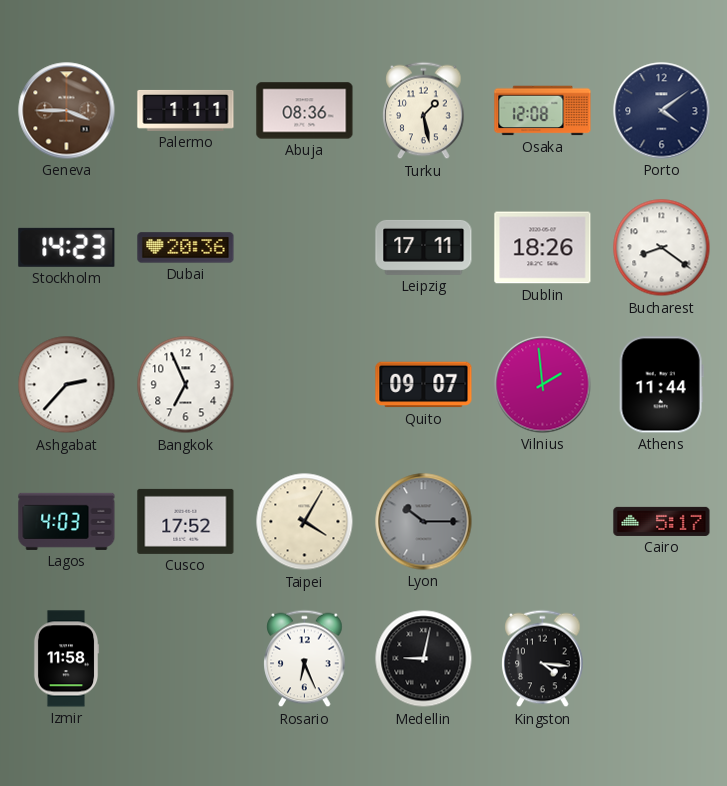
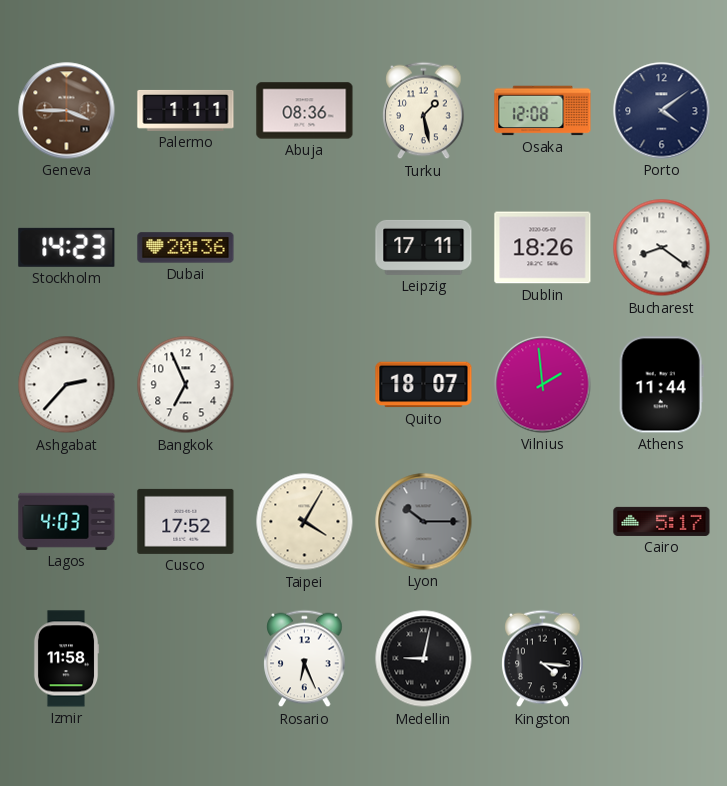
Quito: 09:07 -> 18:07 (424, 385)
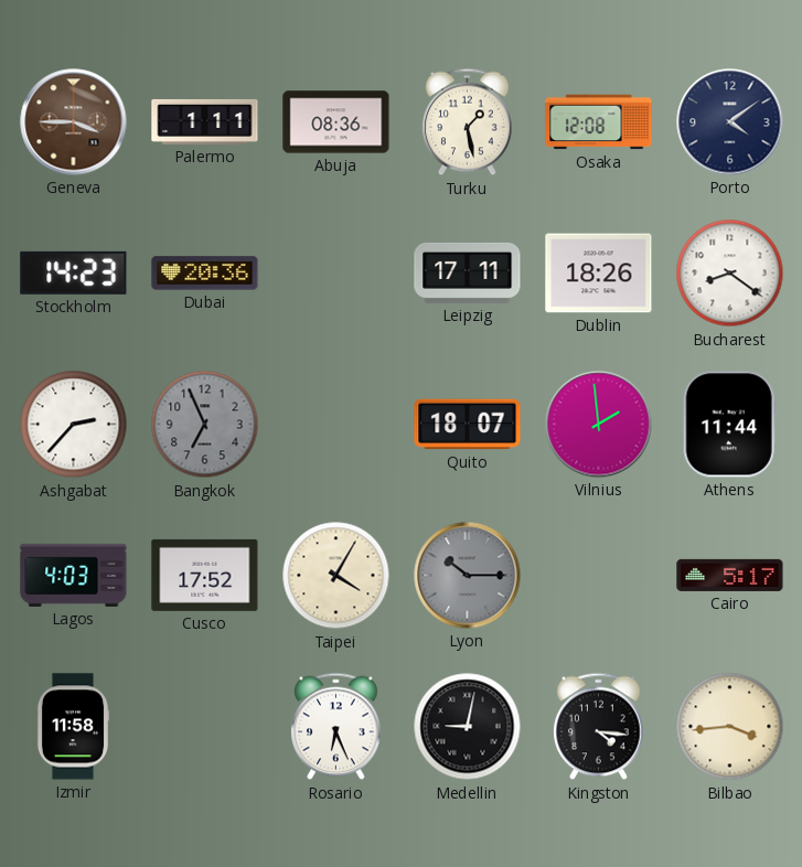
Bangkok dial: white -> grey (205, 425)
Bilbao: none -> 3:44 (730, 727)
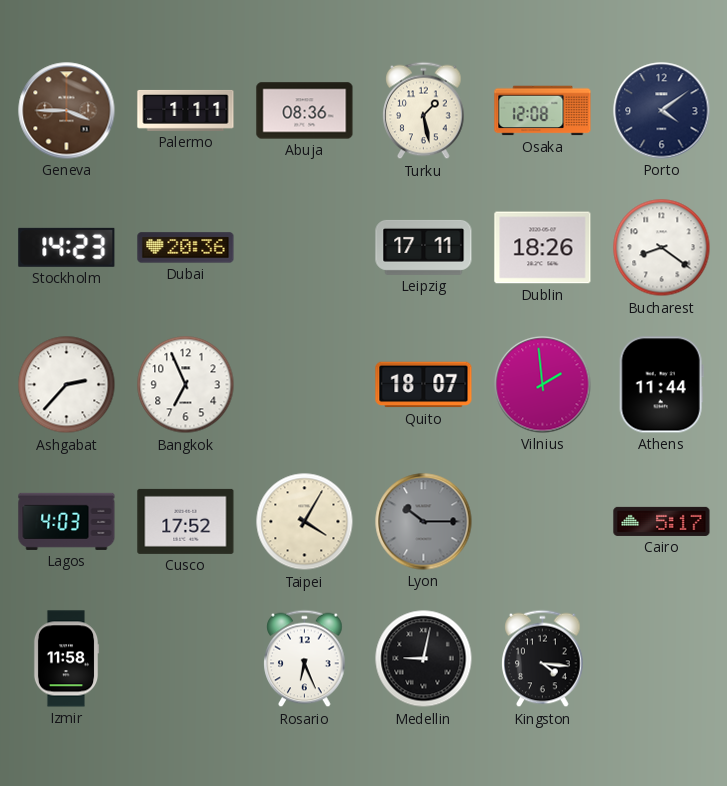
Bangkok dial: grey -> white (186, 385)
Bilbao: 3:44 -> none (730, 727)
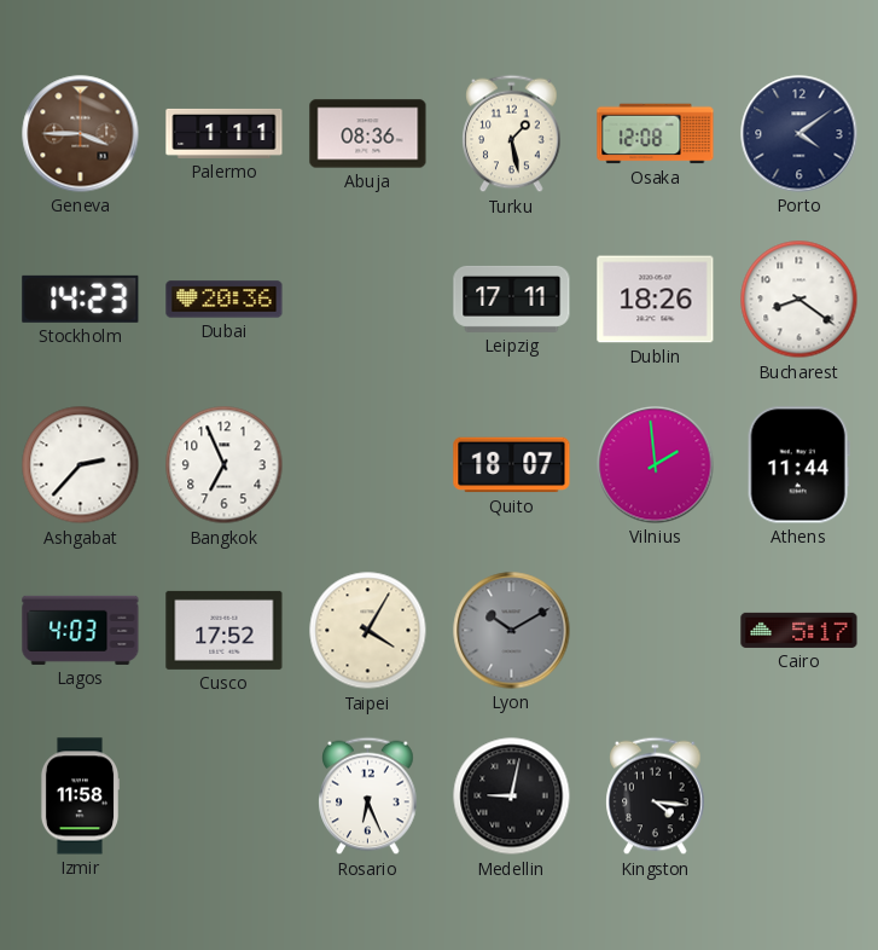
Lyon: 10:15 -> 10:10 (512, 631)
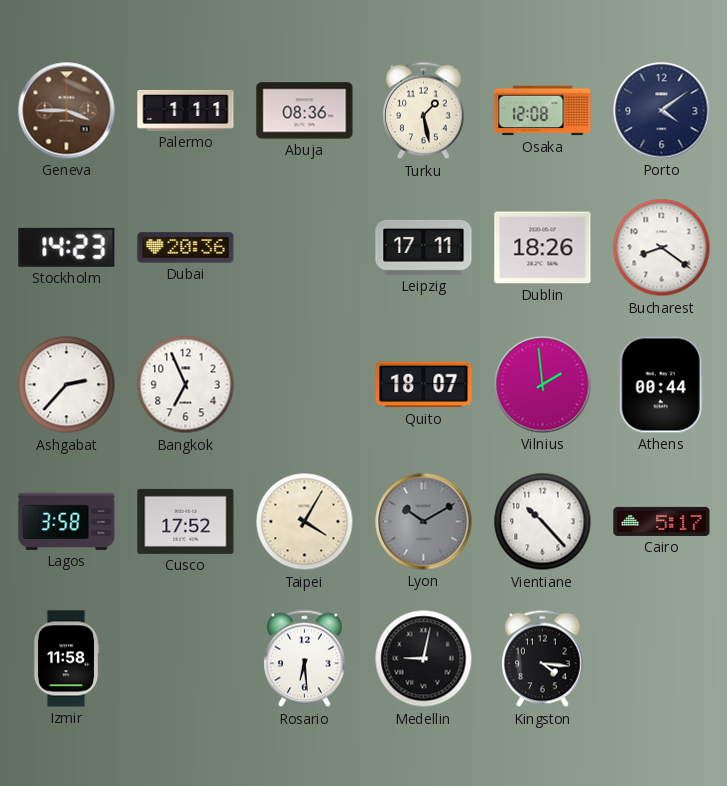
Athens: 11:44 -> 00:44 (661, 385)
Lagos: 4:03 -> 3:58 (67, 521)
Vientiane: none -> 10:23 (543, 522)
Rosario: 6:26 -> 6:29 (305, 659)
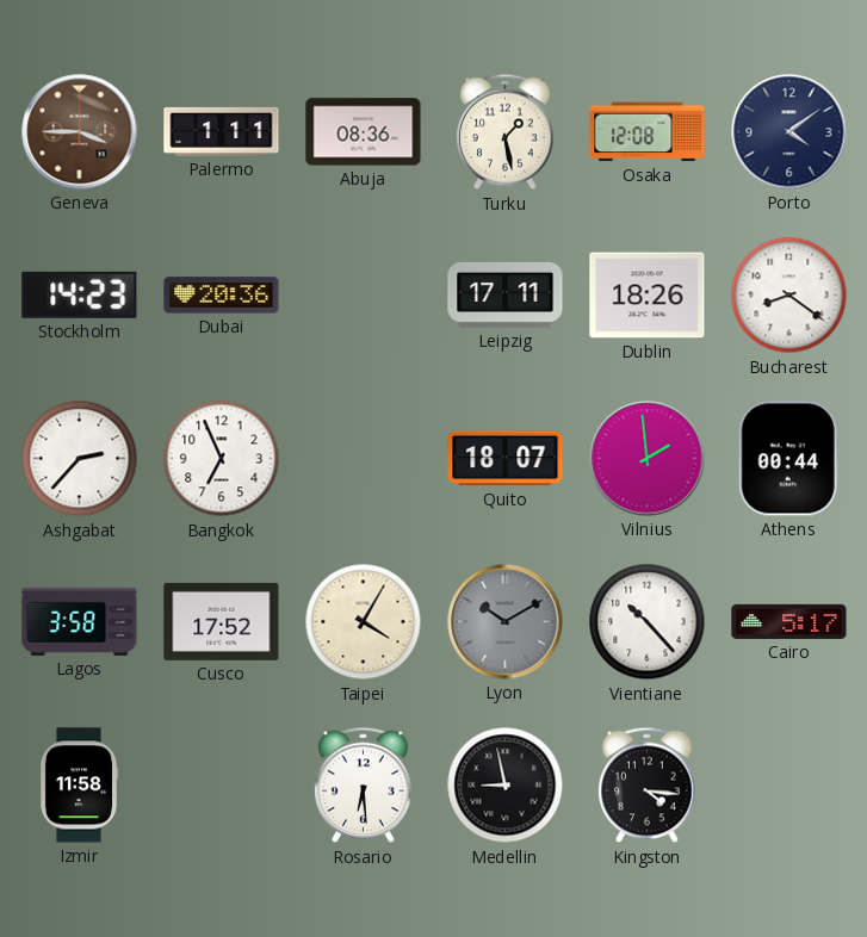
Medellin: 9:02 -> 8:58 (506, 786)
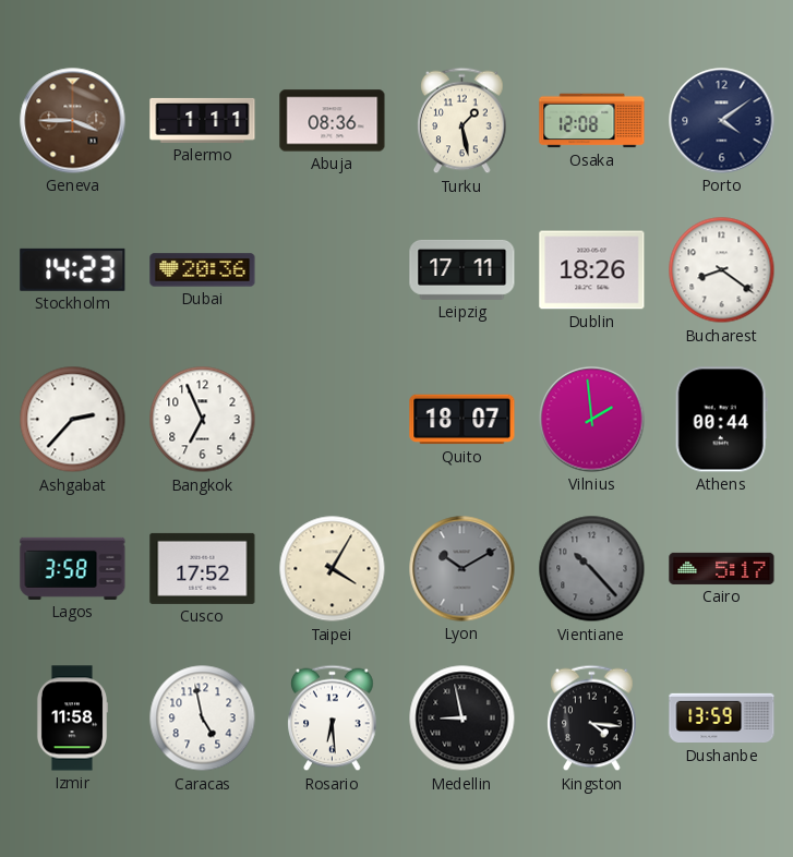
Vientiane dial: white -> grey (592, 569)
Caracas: none -> 4:58 (203, 719)
Dushanbe: none -> 13:59 (722, 719)
